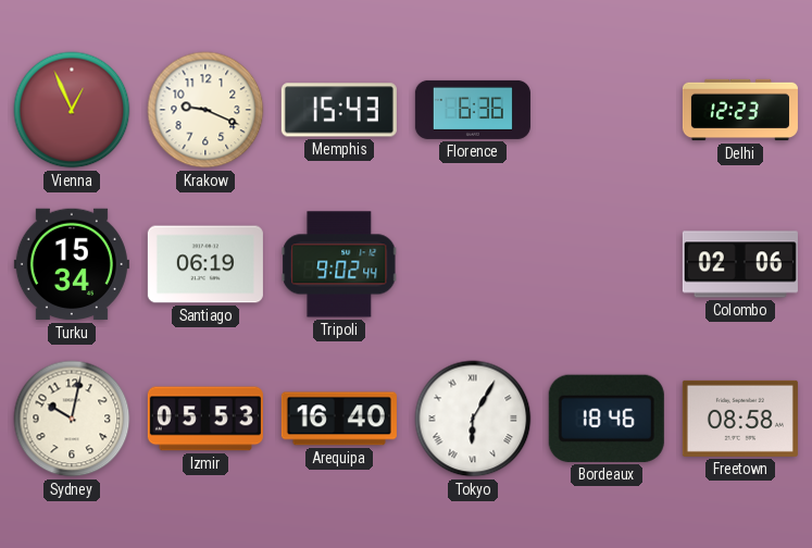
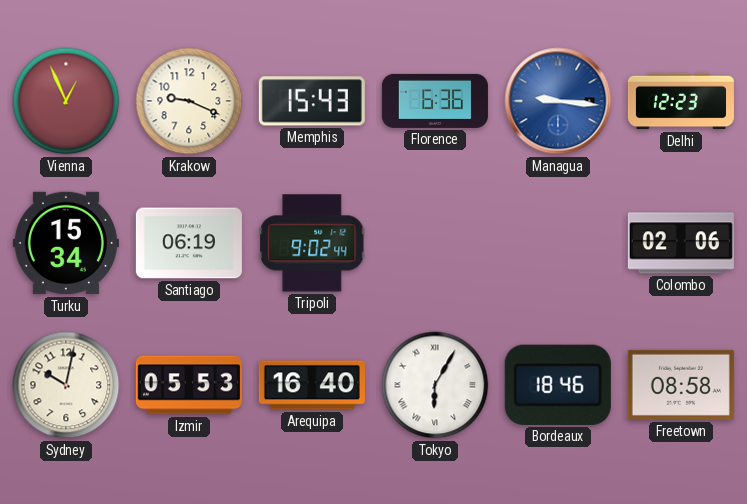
Managua: none -> 9:16 (558, 101)
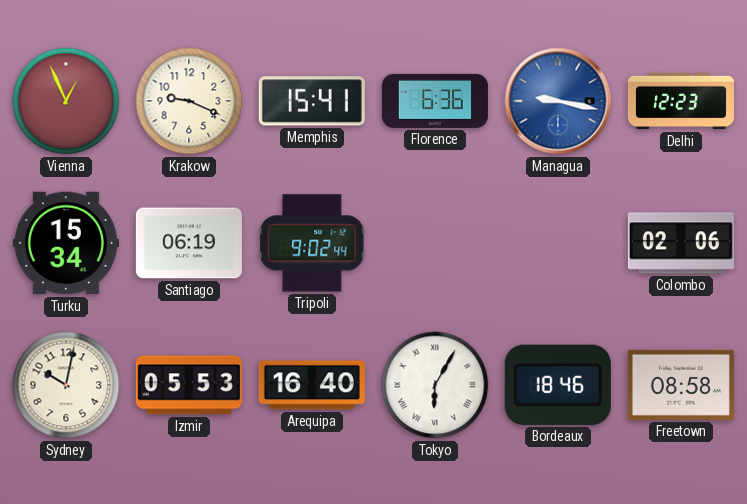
Memphis: 15:43 -> 15:41 (312, 101)
Managua: 9:16 -> 9:17 (558, 101)
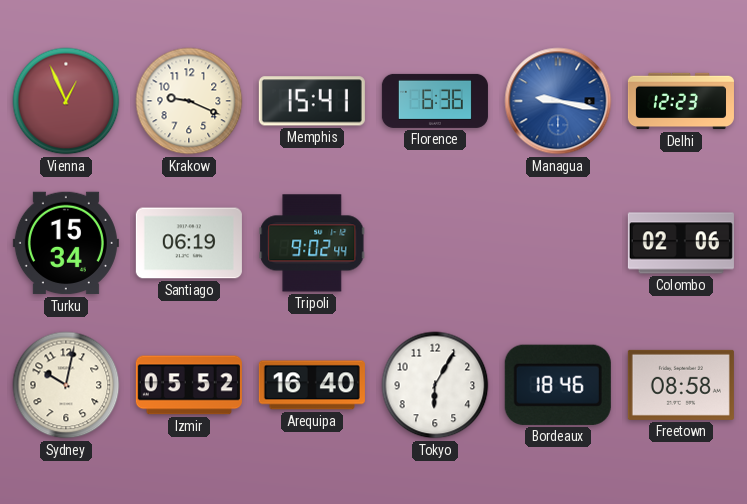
Izmir: 05:53 -> 05:52 (189, 385)
Tokyo numerals: Roman -> Arabic (435, 385)
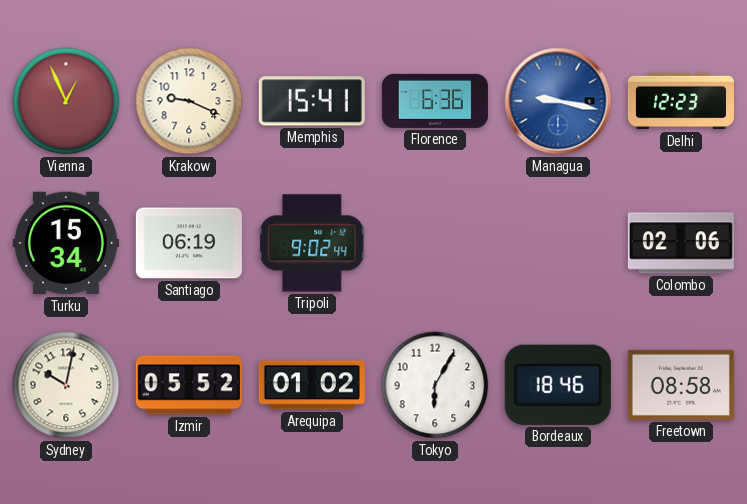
Arequipa: 16:40 -> 01:02 (312, 385)
